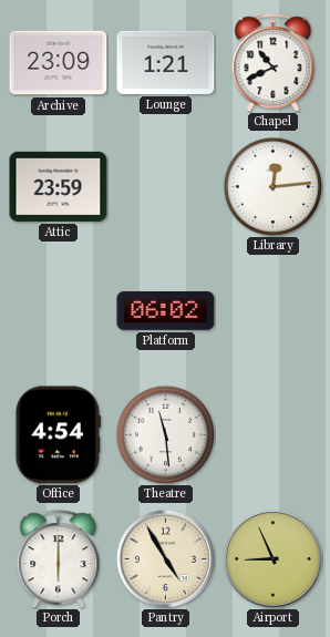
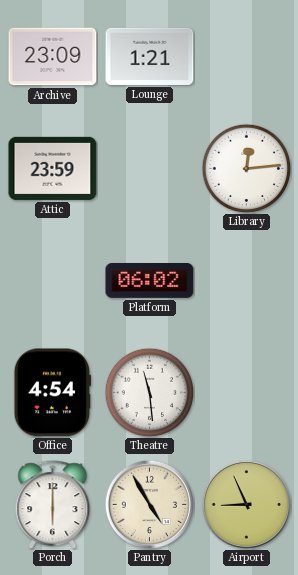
Chapel: 10:41 -> none (274, 63)
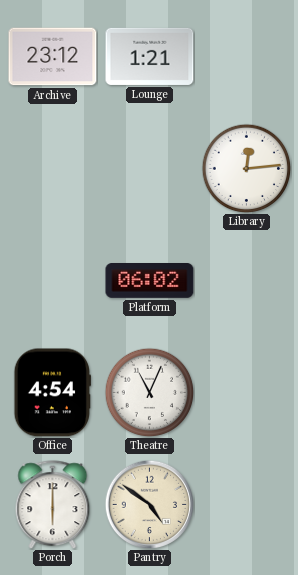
Archive: 23:09 -> 23:12 (53, 57)
Attic: 23:59 -> none (53, 168)
Theatre: 11:29 -> 11:04 (149, 392)
Pantry: 4:55 -> 4:51 (149, 504)
Airport: 8:56 -> none (246, 504)
